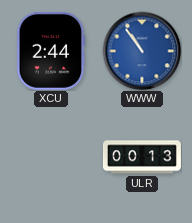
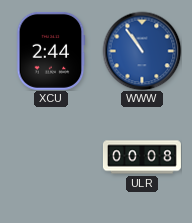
ULR: 00:13 -> 00:08 (142, 157)
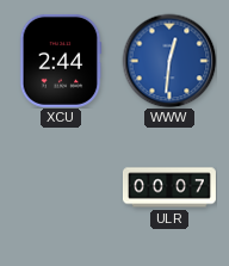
WWW: 10:54 -> 12:31 (169, 61)
ULR: 00:08 -> 00:07 (169, 187)
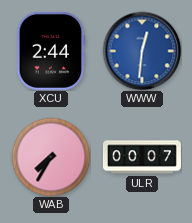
WAB: none -> 7:35 (51, 157)
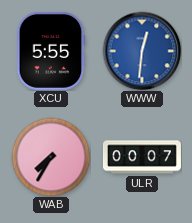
XCU: 2:44 -> 5:55 (51, 51)
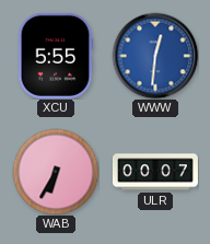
WAB: 7:35 -> 6:35 (56, 172)
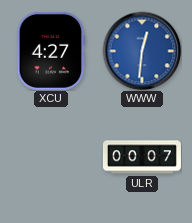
XCU: 5:55 -> 4:27 (51, 51)
WAB: 6:35 -> none (56, 172)
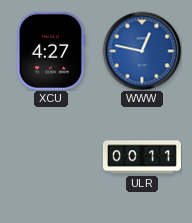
WWW: 12:31 -> 12:47 (142, 51)
ULR: 00:07 -> 00:11 (142, 157)
